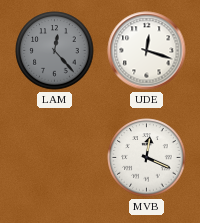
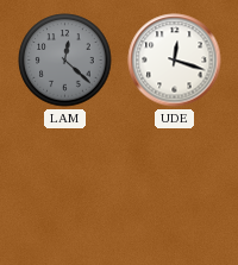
LAM: 12:23 -> 12:22 (65, 61)
MVB: 12:19 -> none (147, 158)
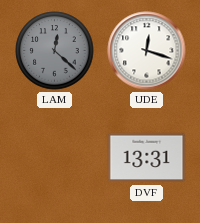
DVF: none -> 13:31 (147, 158)
